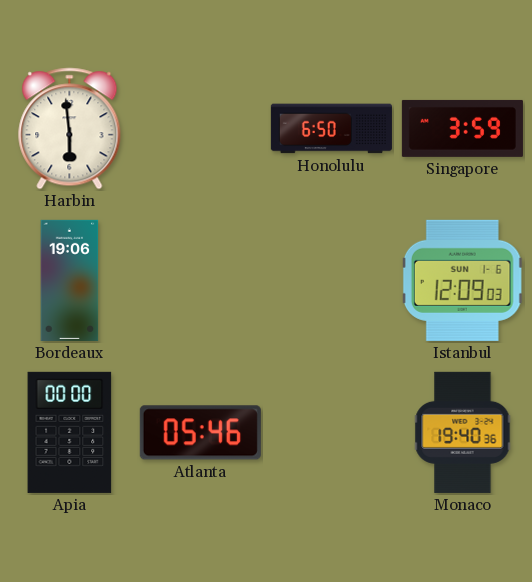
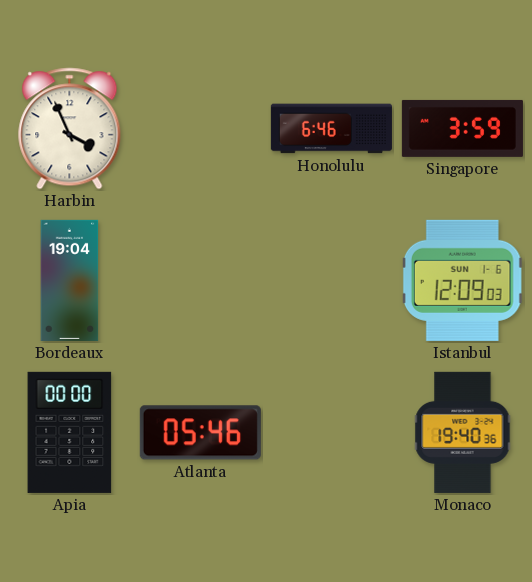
Harbin: 5:59 -> 3:56 (70, 129)
Honolulu: 6:50 -> 6:46 (331, 129)
Bordeaux: 19:06 -> 19:04 (70, 280)
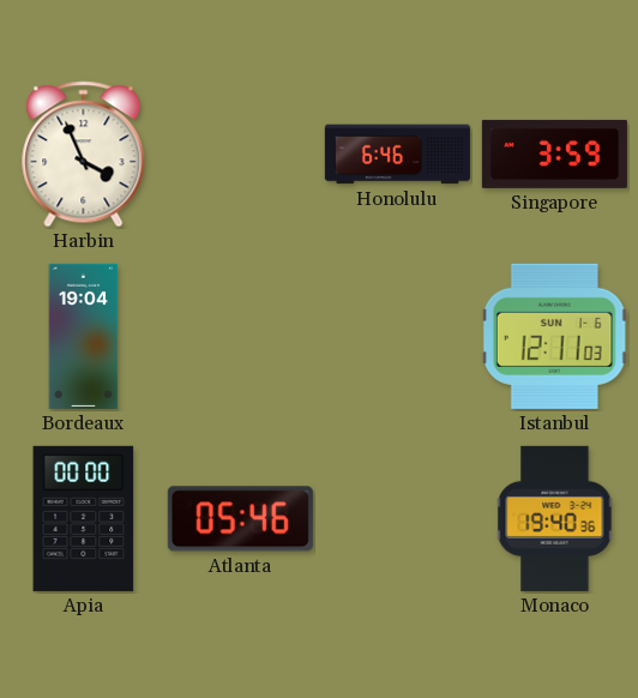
Istanbul: 12:09 -> 12:11 (555, 336)
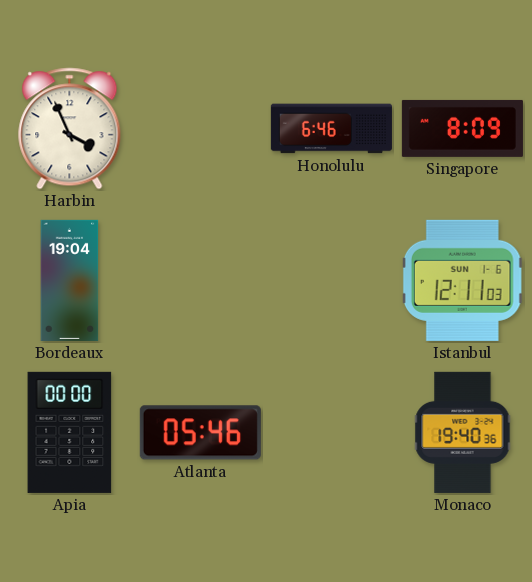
Singapore: 3:59 -> 8:09 (462, 128)
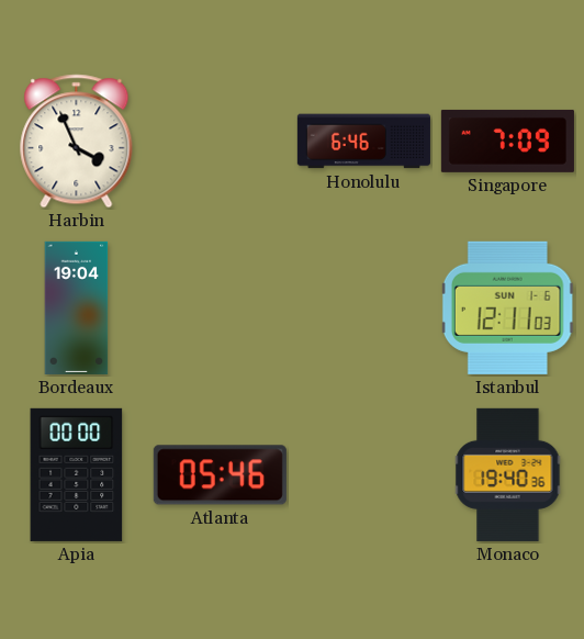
Singapore: 8:09 -> 7:09 (507, 141)
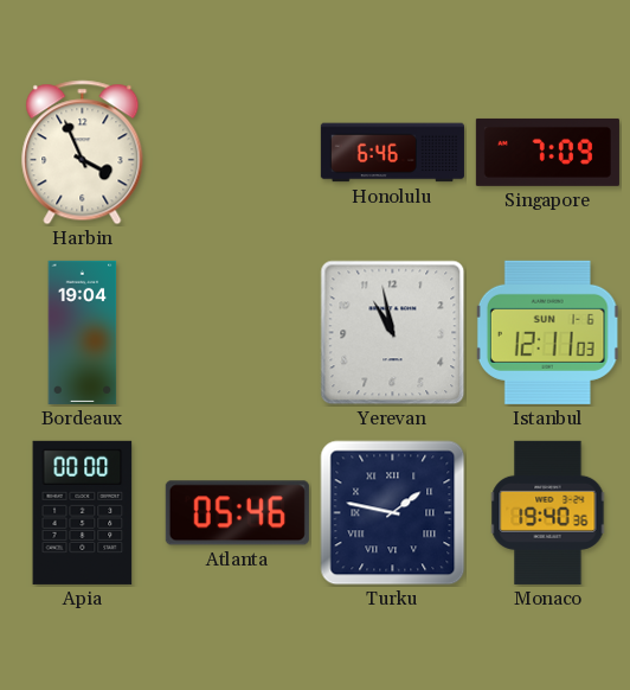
Yerevan: none -> 10:58 (393, 333)
Turku: none -> 1:47 (393, 513)
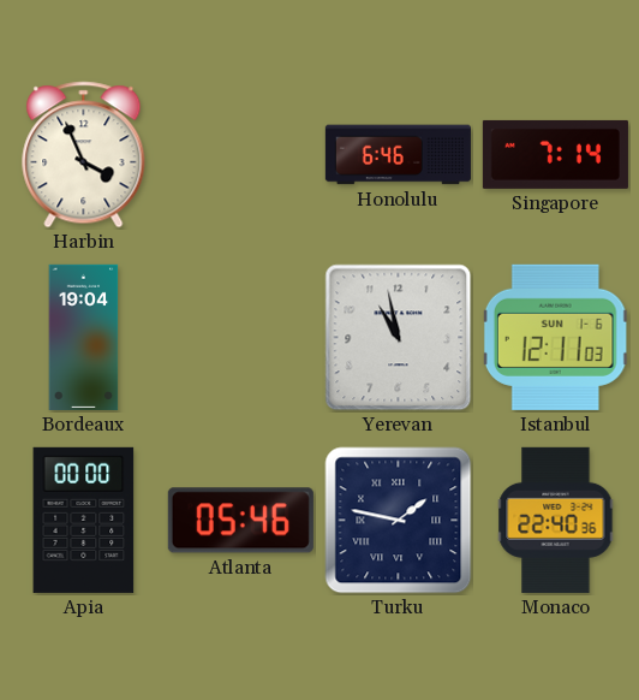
Singapore: 7:09 -> 7:14 (555, 154)
Monaco: 19:40 -> 22:40 (556, 520)
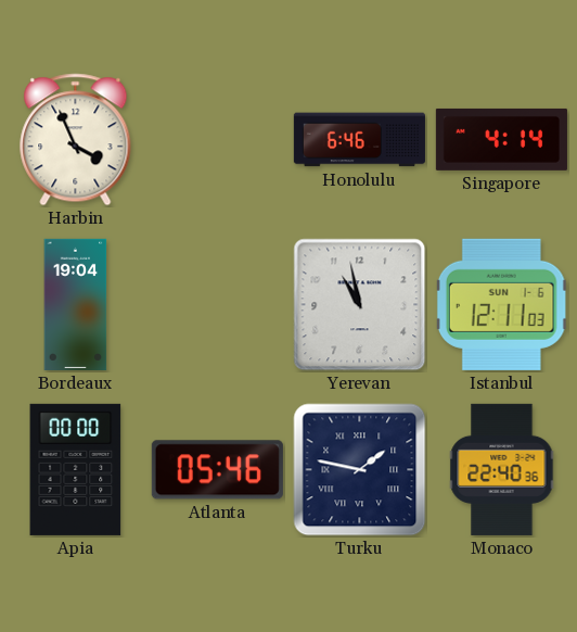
Singapore: 7:14 -> 4:14 (501, 139)
